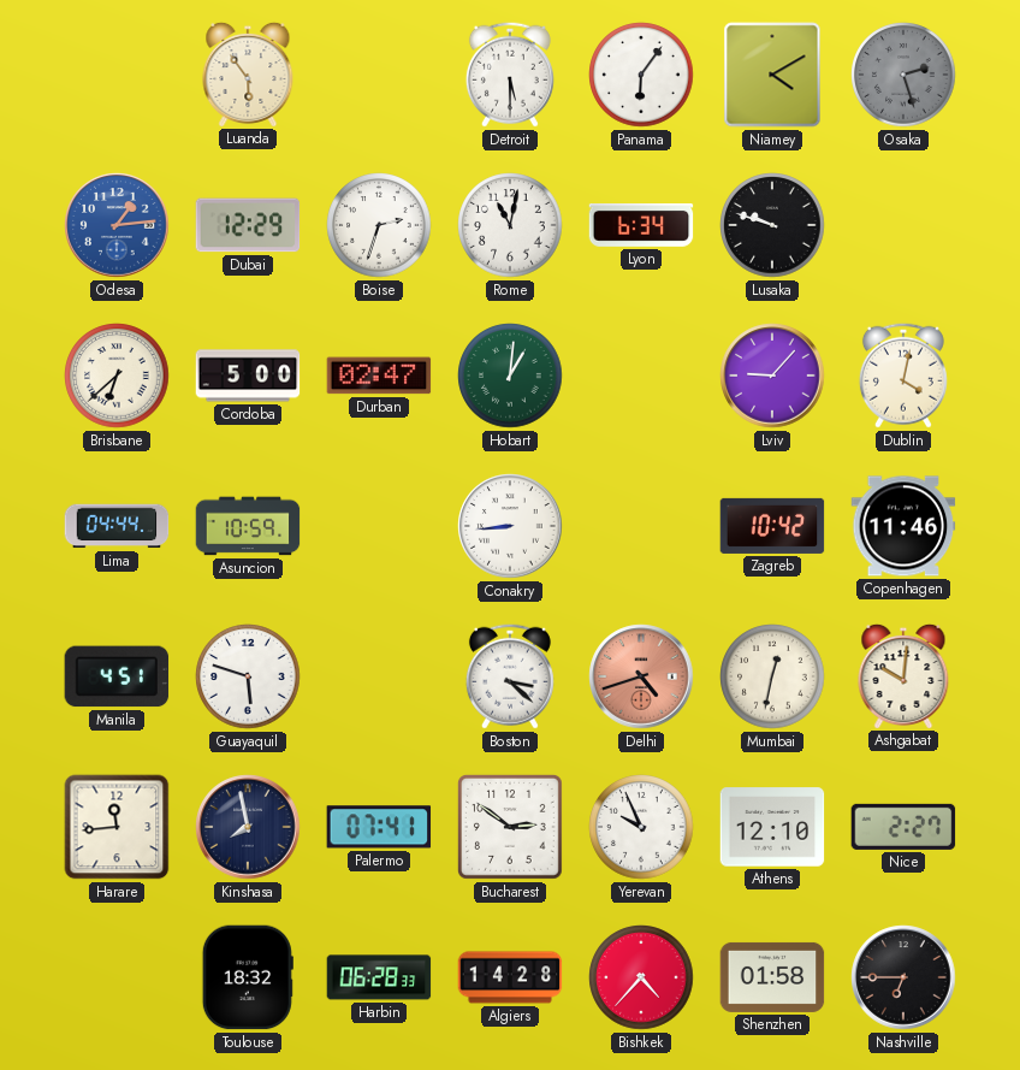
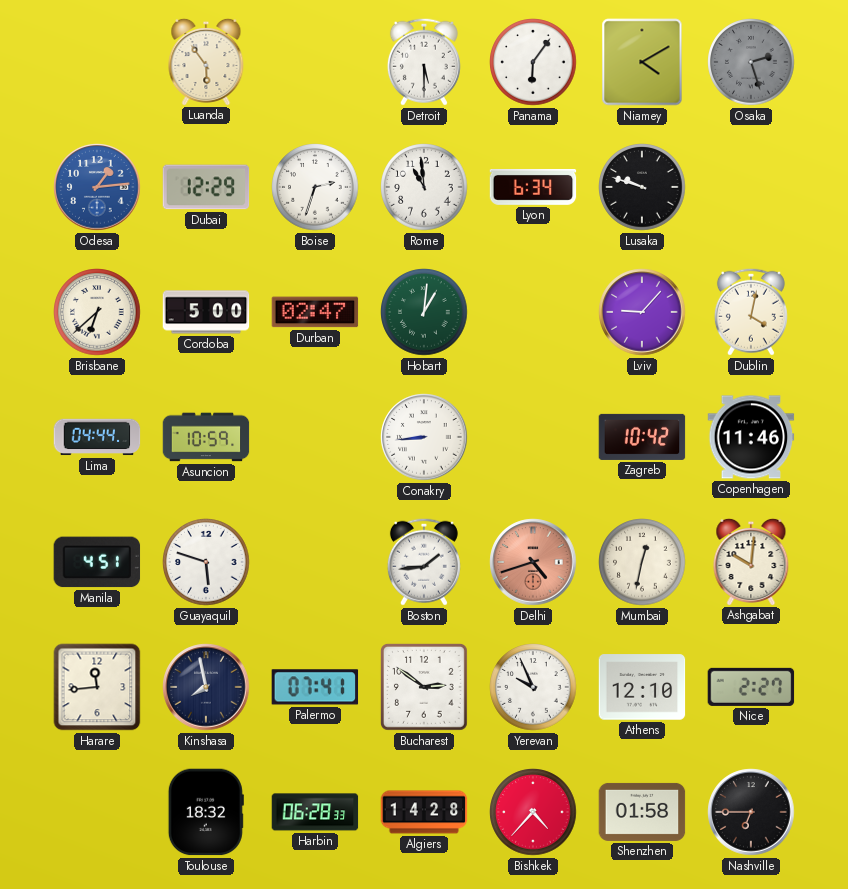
Rome: 11:02 -> 10:59 (424, 187)
Boston: 3:22 -> 1:44 (424, 562)
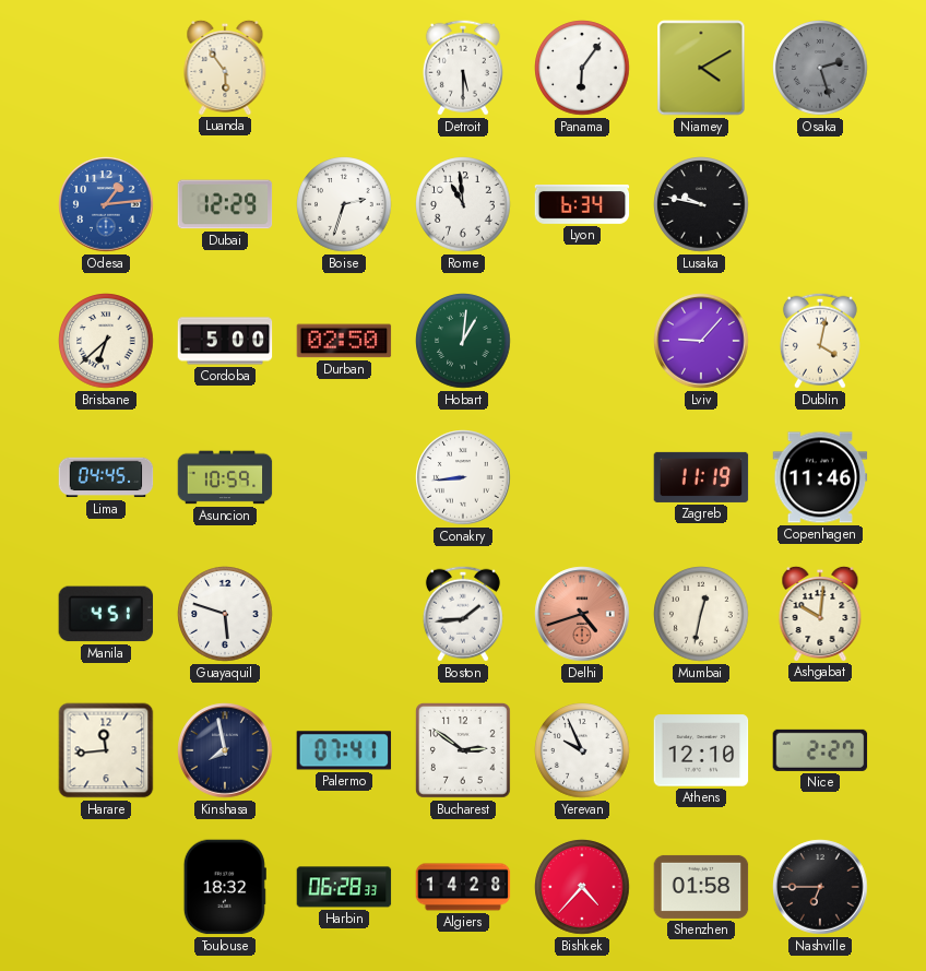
Lusaka: 9:48 -> 9:47 (701, 204)
Durban: 02:47 -> 02:50 (344, 341)
Lima: 04:44 -> 04:45 (106, 477)
Zagreb: 10:42 -> 11:19 (701, 477)
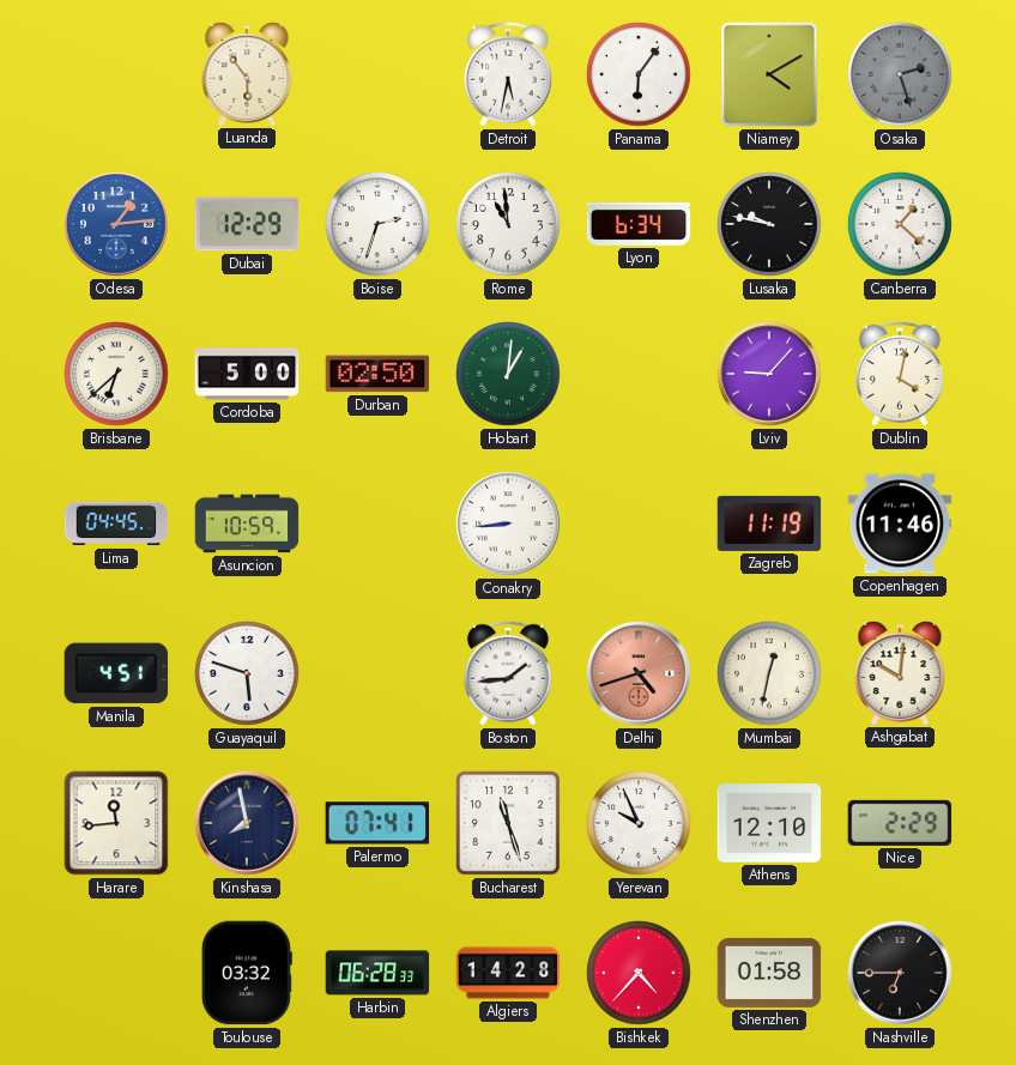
Detroit: 5:30 -> 5:32 (508, 74)
Canberra: none -> 1:22 (900, 224)
Bucharest: 2:51 -> 11:27 (508, 823)
Nice: 2:27 -> 2:29 (900, 823)
Toulouse: 18:32 -> 03:32 (247, 973)
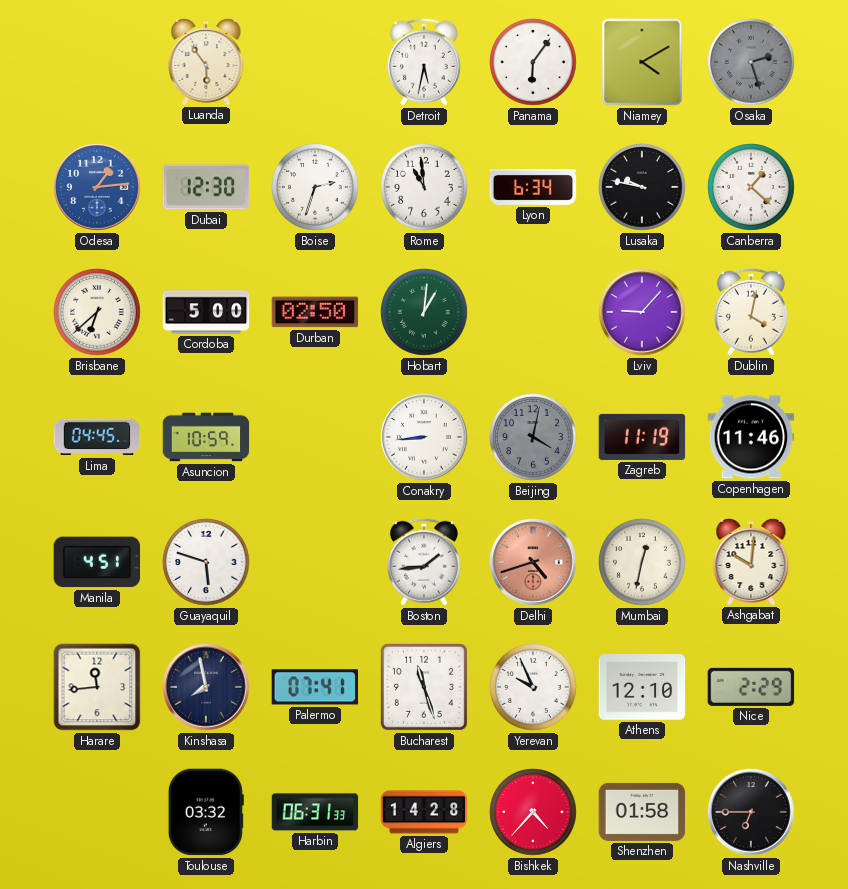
Dubai: 12:29 -> 12:30 (206, 187)
Beijing: none -> 4:02 (533, 437)
Harbin: 06:28 -> 06:31 (315, 812)
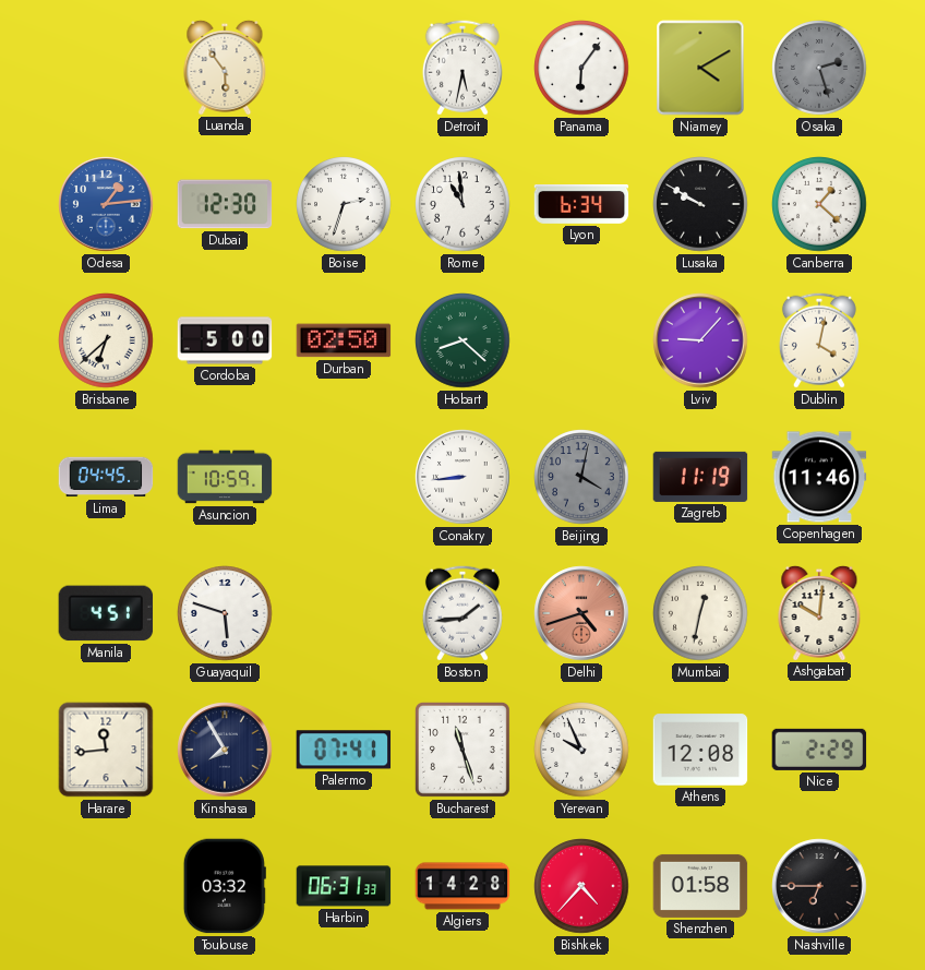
Lusaka: 9:47 -> 9:50 (700, 204)
Hobart: 1:01 -> 8:22 (463, 340)
Kinshasa: 7:58 -> 7:55 (225, 750)
Athens: 12:10 -> 12:08 (700, 750)
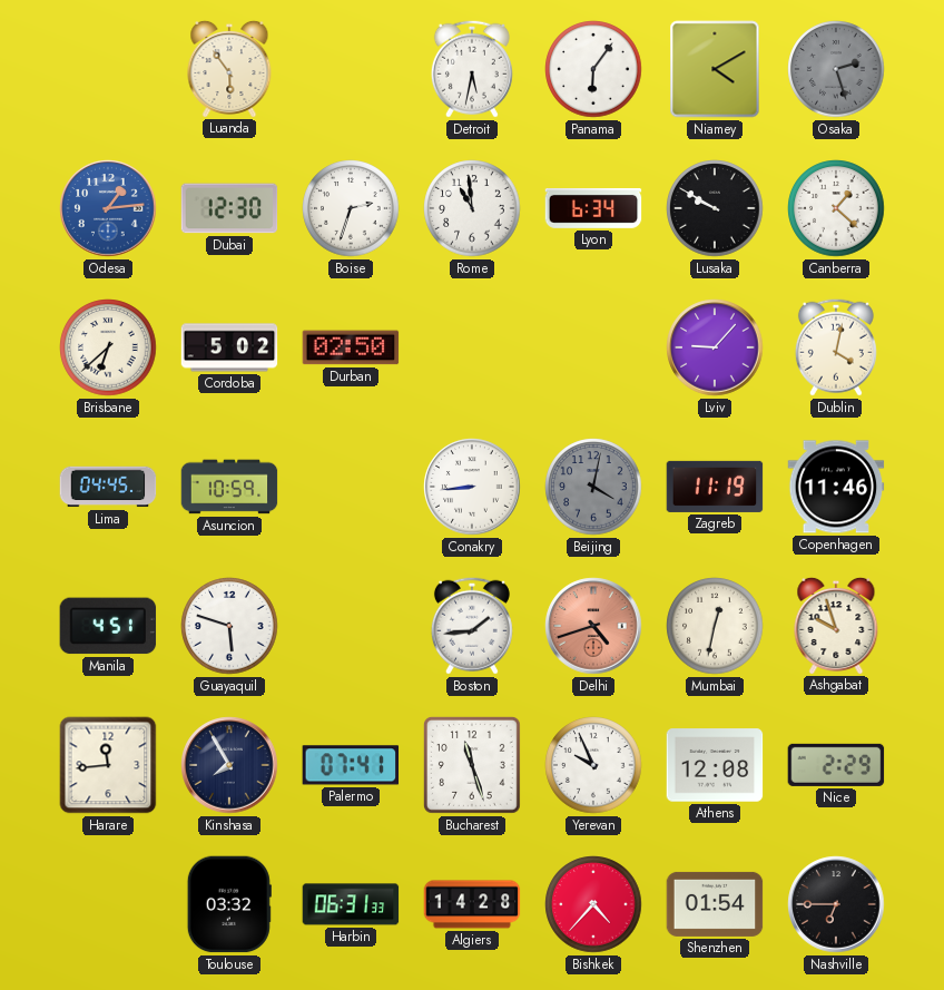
Cordoba: 5:00 -> 5:02 (229, 347)
Hobart: 8:22 -> none (463, 340)
Ashgabat: 10:01 -> 9:57 (836, 625)
Shenzhen: 01:58 -> 01:54 (715, 904)
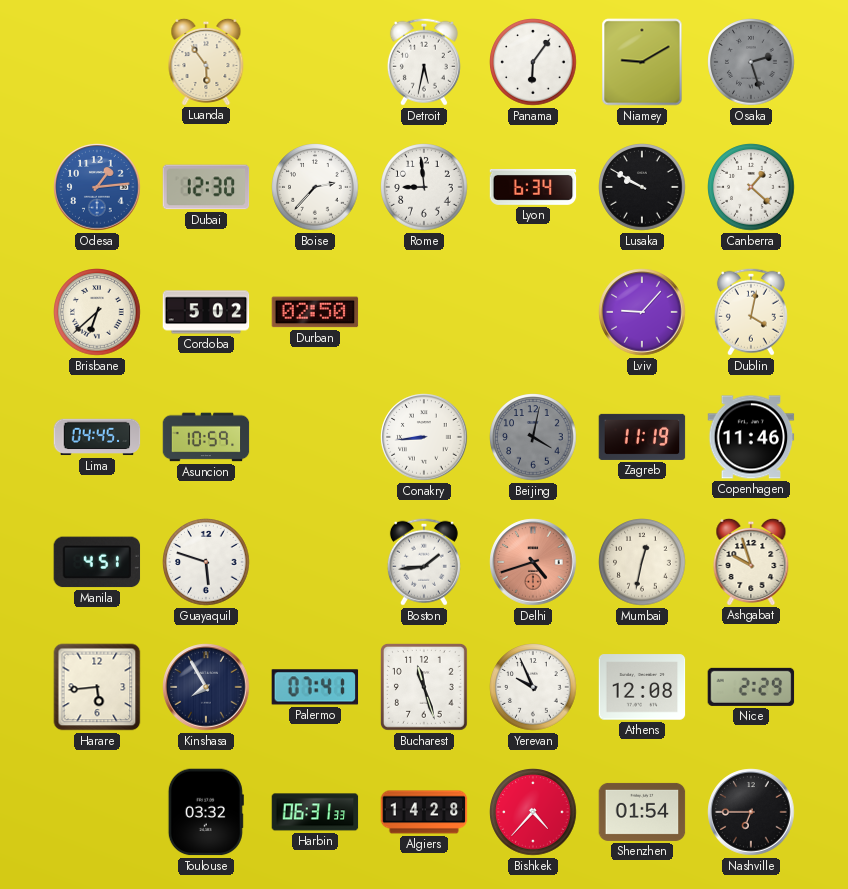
Niamey: 4:10 -> 9:10 (642, 62)
Boise: 2:33 -> 2:37 (315, 187)
Rome: 10:59 -> 8:59 (424, 187)
Harare: 11:44 -> 5:44 (97, 687)
